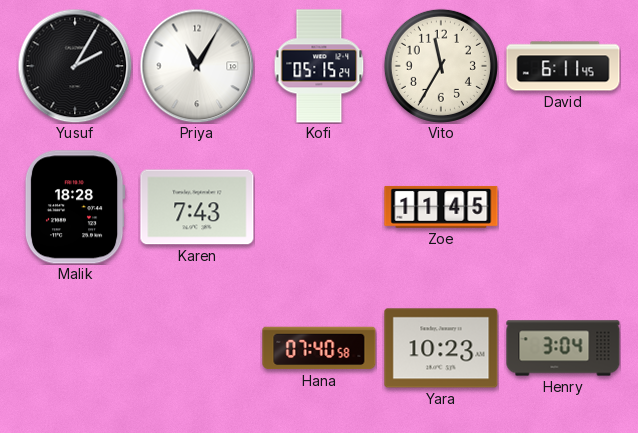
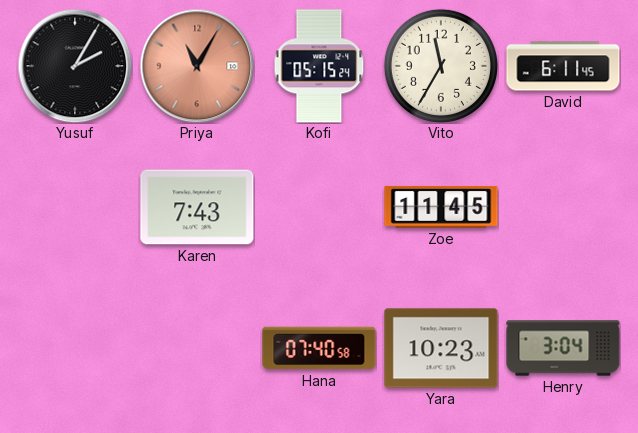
Priya dial: white -> salmon (197, 66)
Malik: 18:28 -> none (75, 207)
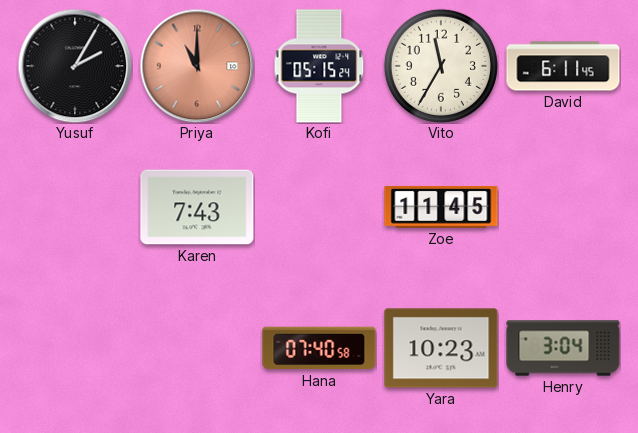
Priya: 11:05 -> 11:00 (197, 66)
